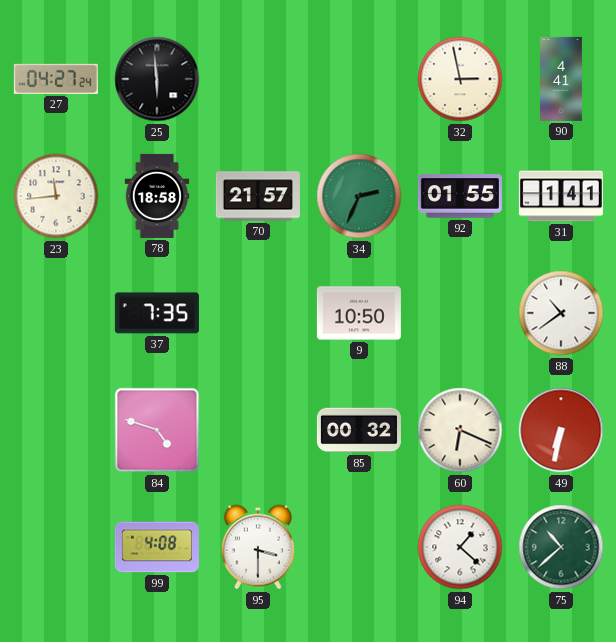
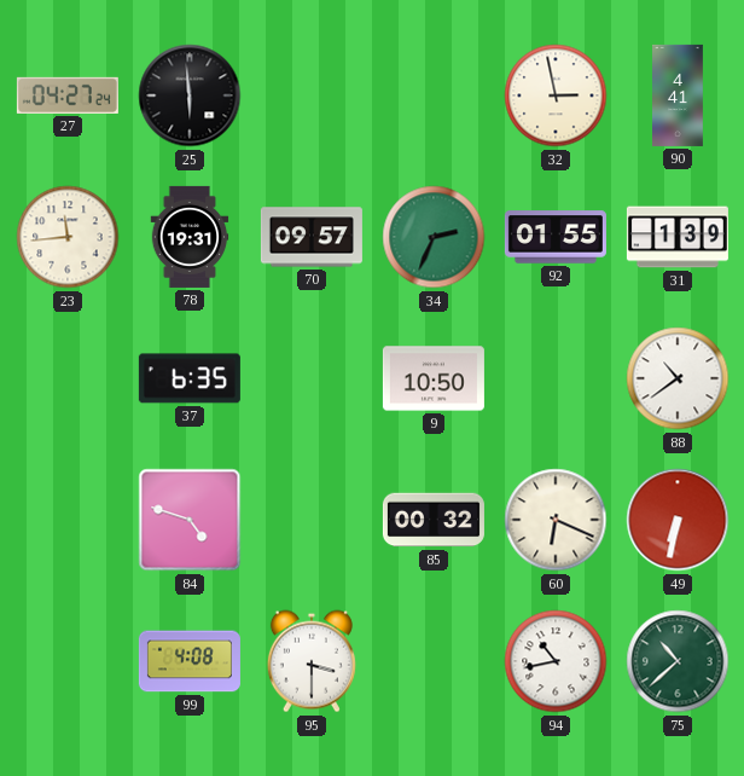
78: 18:58 -> 19:31 (190, 237)
70: 21:57 -> 09:57 (312, 237)
31: 1:41 -> 1:39 (678, 237)
37: 7:35 -> 6:35 (190, 378)
94: 1:22 -> 10:43 (556, 661)
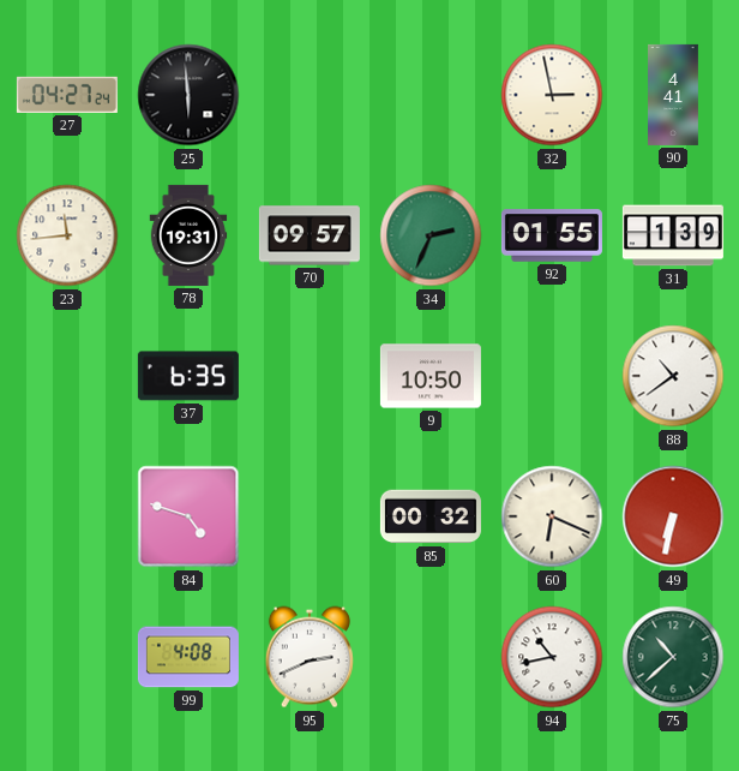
95: 3:30 -> 2:41 (310, 657)
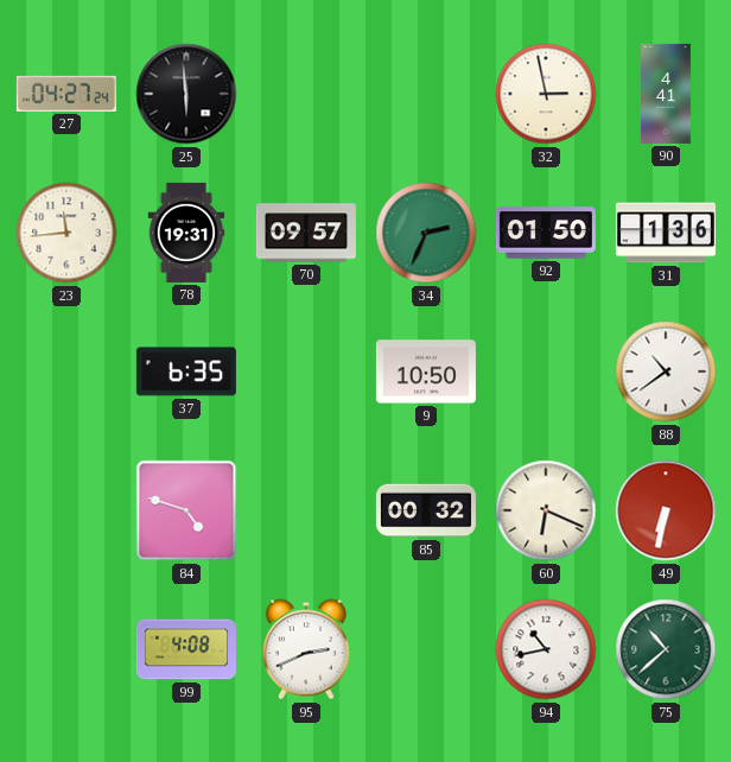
92: 01:55 -> 01:50 (546, 233)
31: 1:39 -> 1:36 (666, 233)
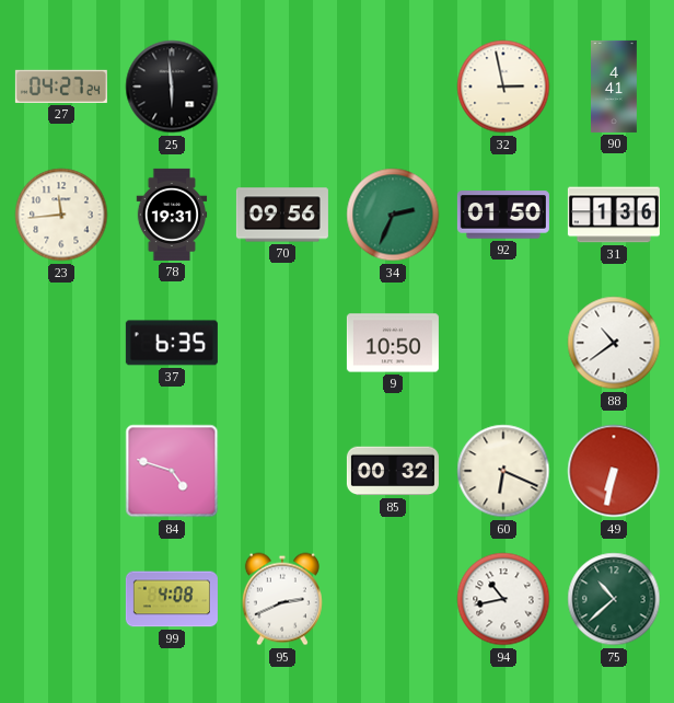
70: 09:57 -> 09:56 (282, 215)
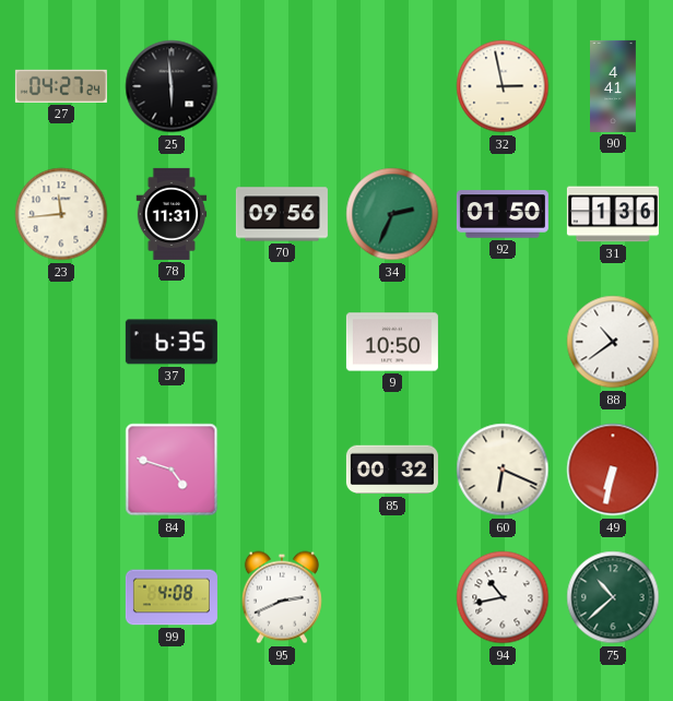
78: 19:31 -> 11:31 (172, 214)
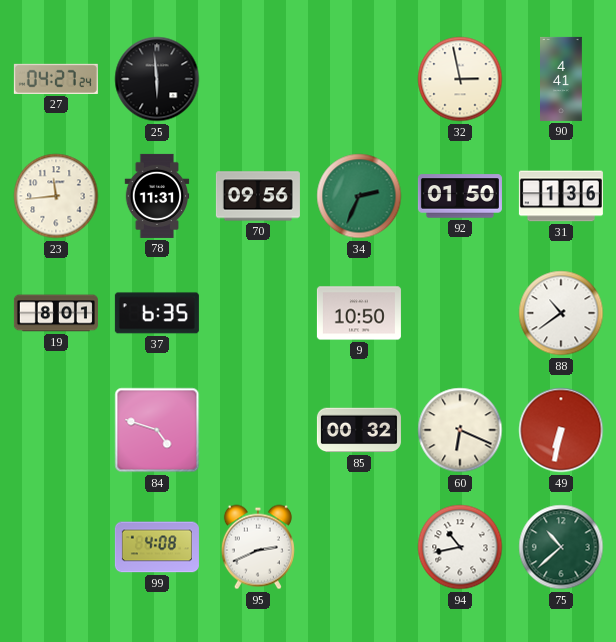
19: none -> 8:01 (56, 313)
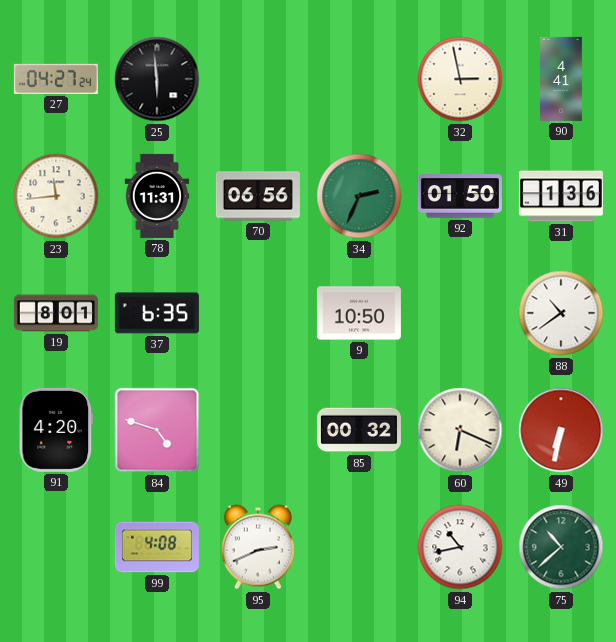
70: 09:56 -> 06:56 (258, 196)
91: none -> 4:20 (56, 430)
